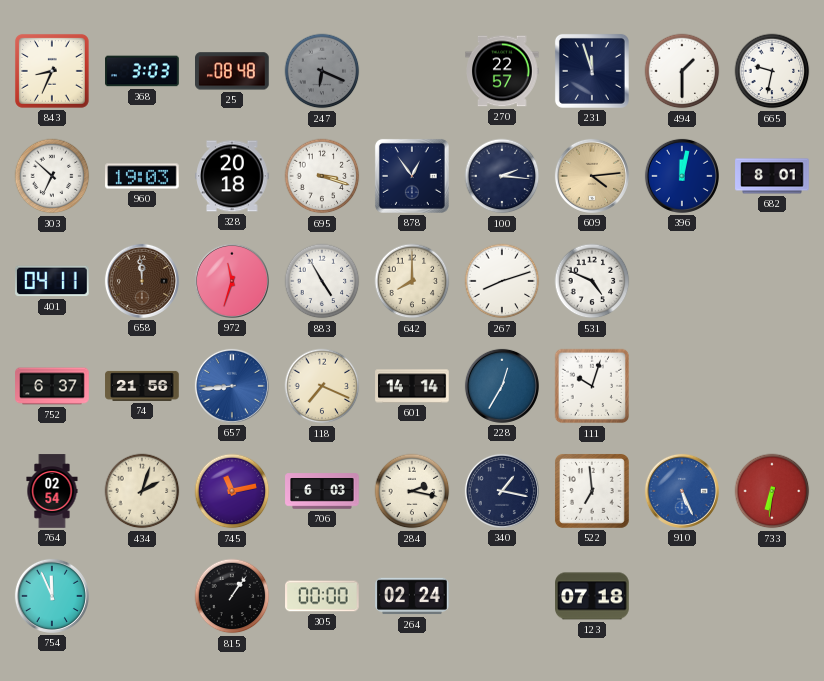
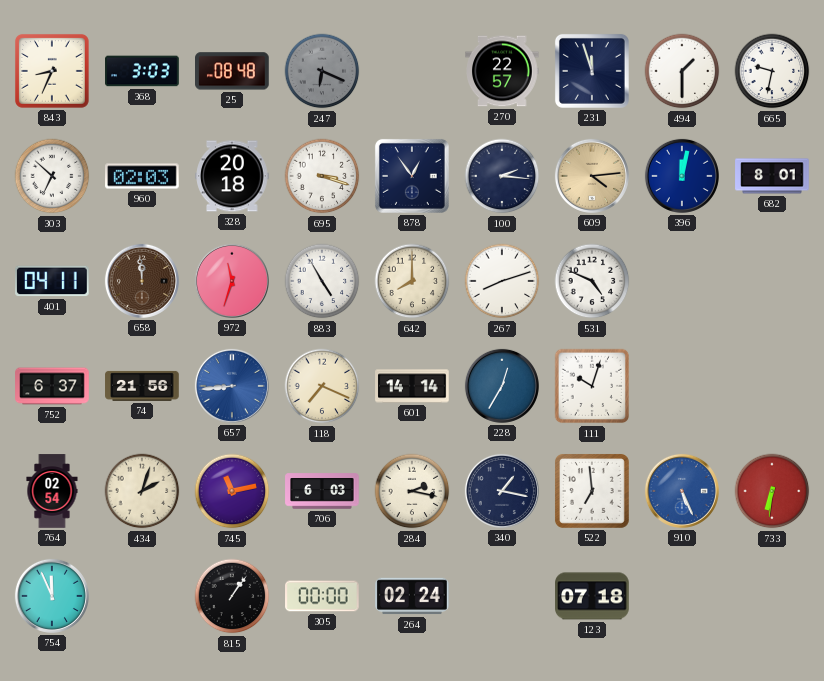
960: 19:03 -> 02:03 (142, 176)
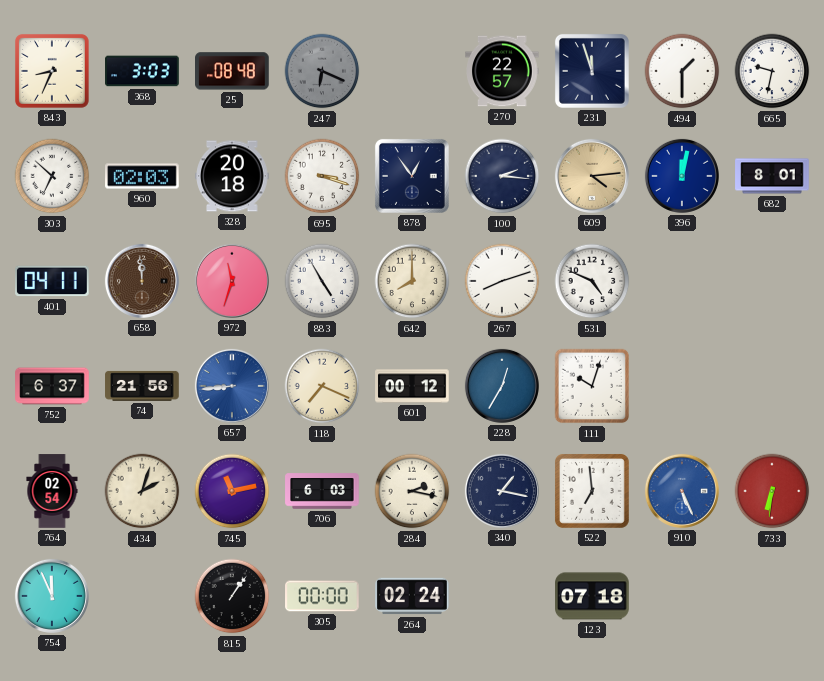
601: 14:14 -> 00:12 (412, 386)
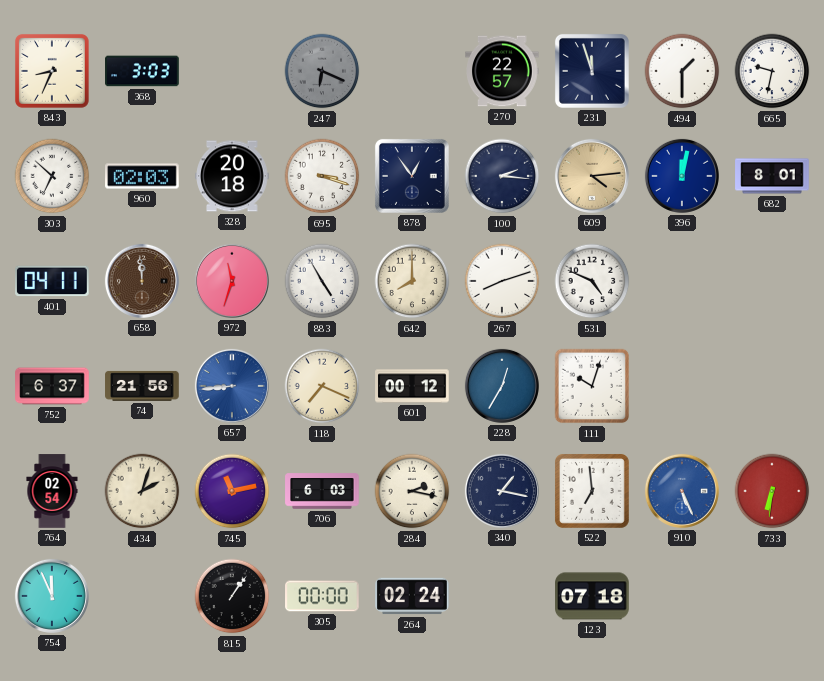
25: 08:48 -> none (233, 71)
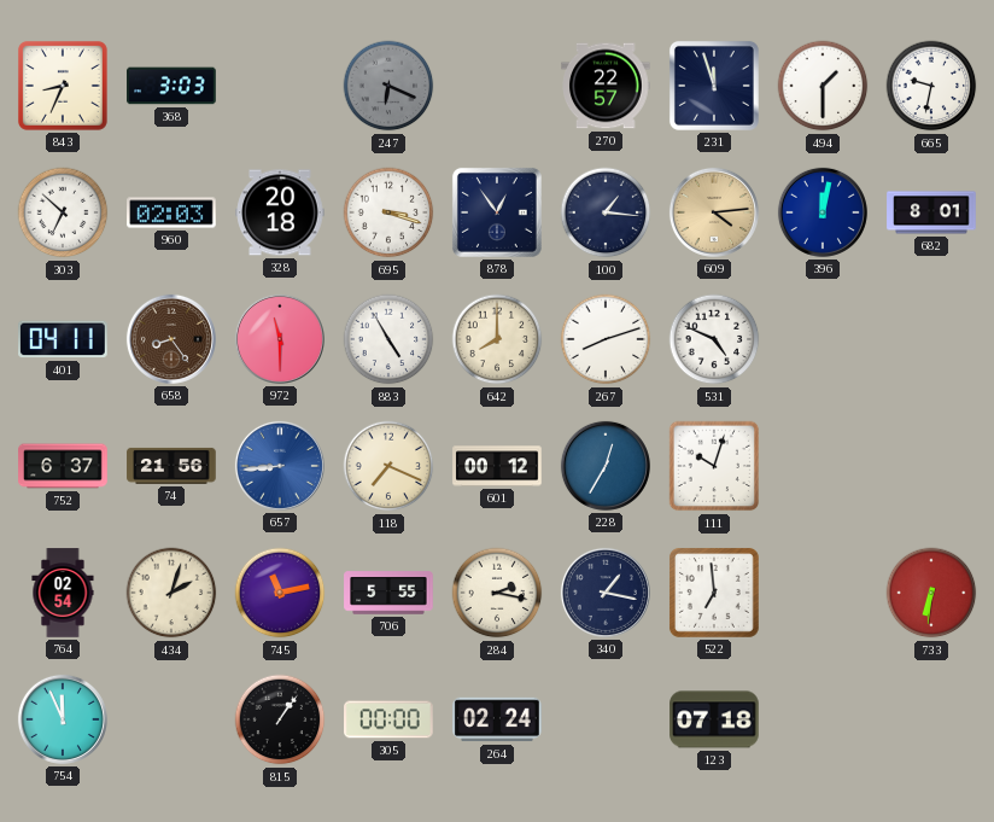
100: 2:16 -> 1:16 (606, 212)
658: 11:59 -> 8:24 (171, 339)
972: 11:33 -> 11:30 (280, 339)
706: 6:03 -> 5:55 (388, 593)
910: 5:26 -> none (682, 491)
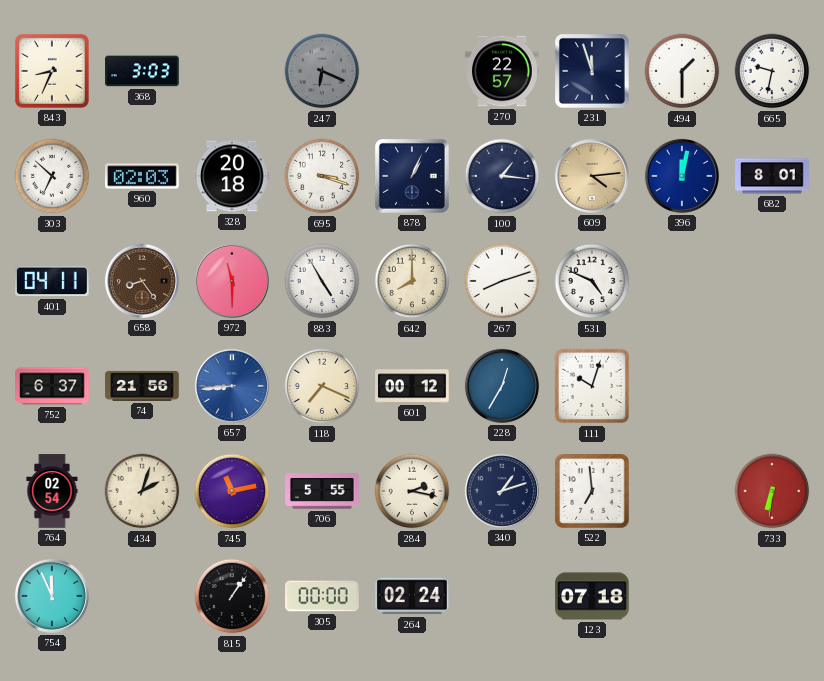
878: 12:54 -> 1:04 (412, 176)
340: 1:17 -> 1:12 (502, 491)
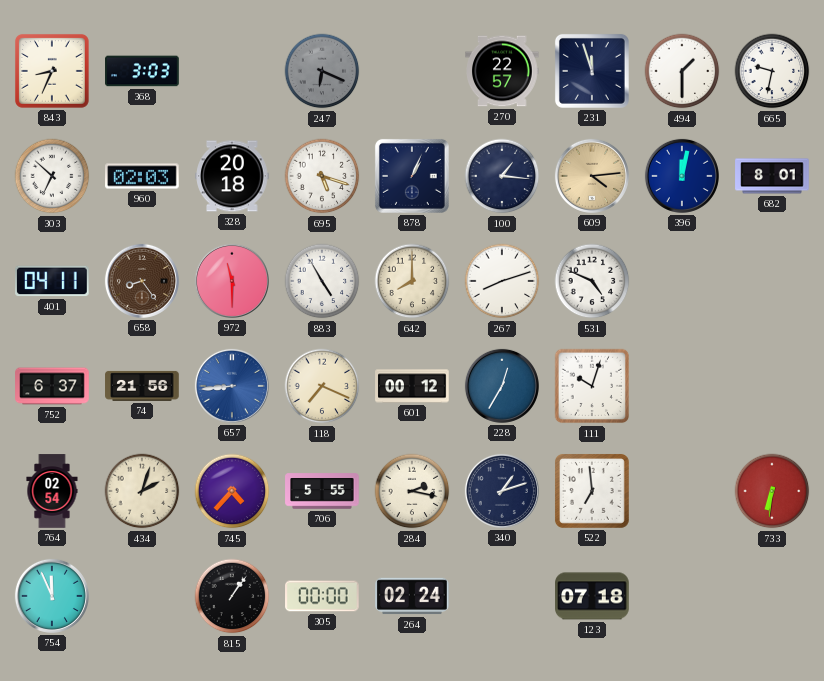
695: 3:18 -> 5:18 (322, 176)
745: 11:13 -> 4:37 (232, 491)
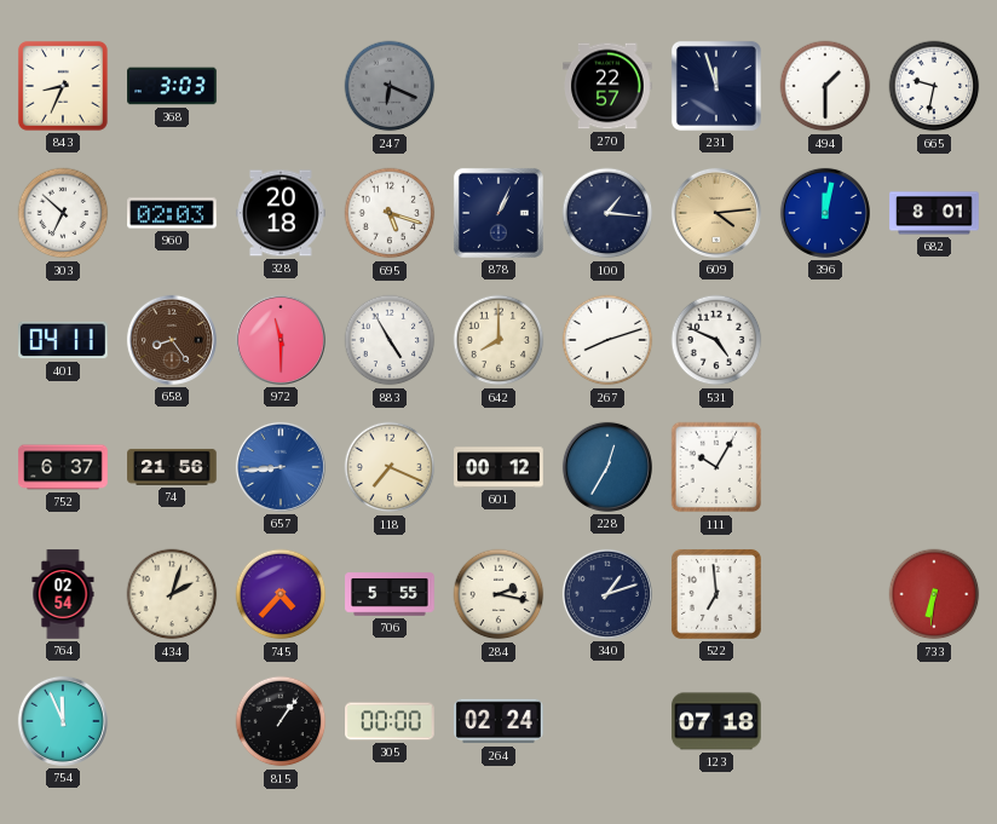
111: 10:03 -> 10:05 (716, 467)
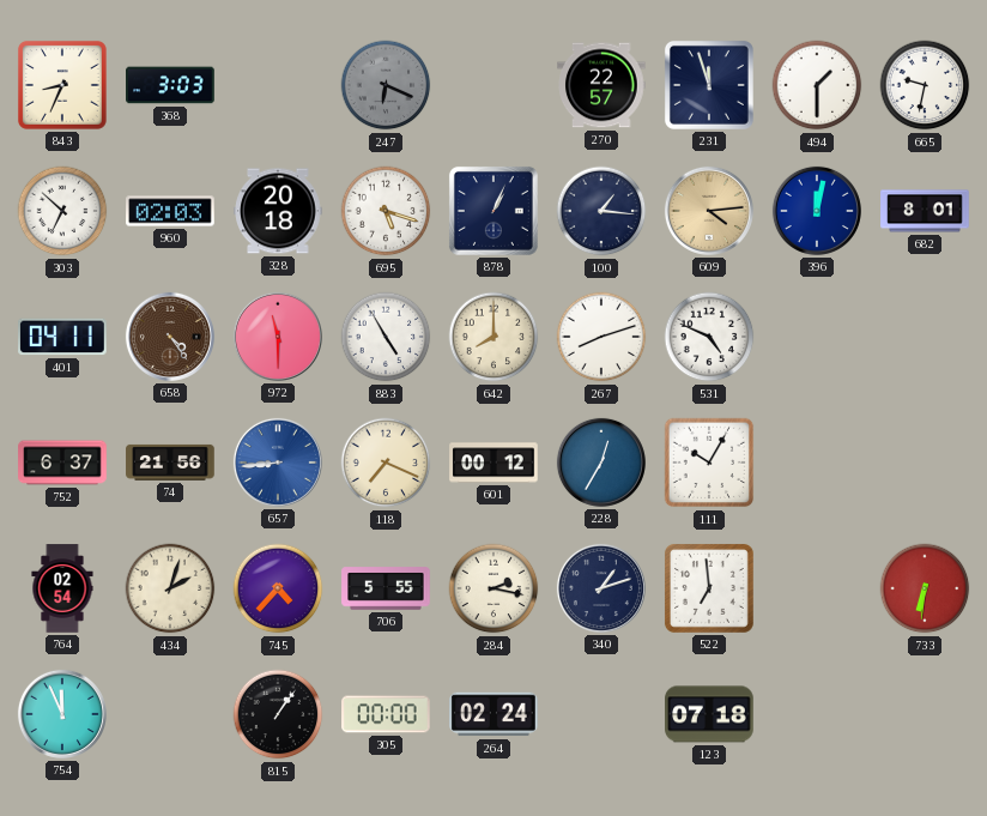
658: 8:24 -> 4:24 (170, 337)
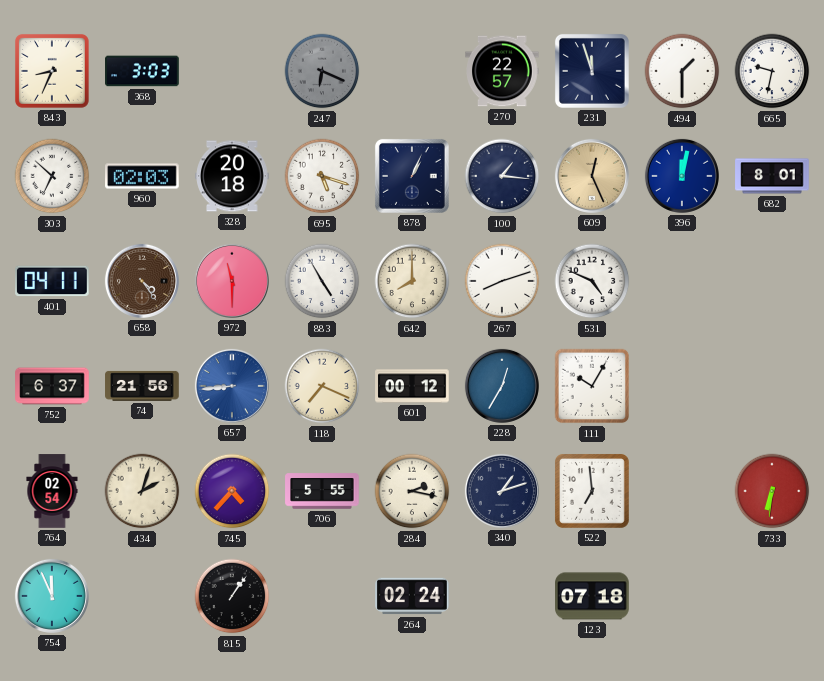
609: 4:14 -> 12:26 (592, 176)
305: 00:00 -> none (386, 714)
